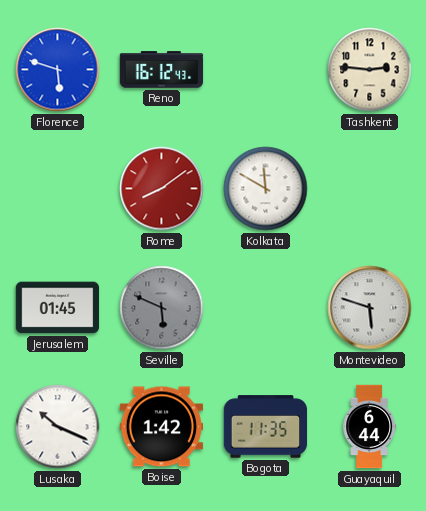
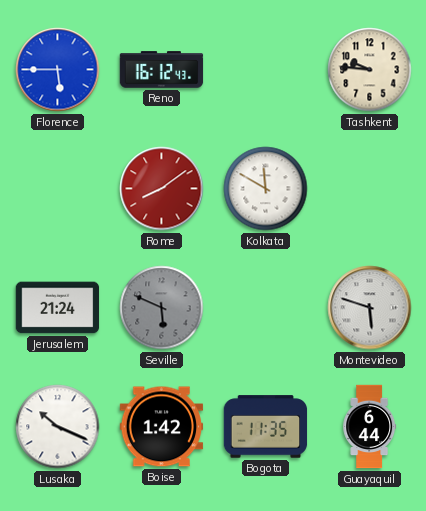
Florence: 5:48 -> 5:45 (58, 70)
Tashkent: 2:46 -> 9:46 (370, 70)
Jerusalem: 01:45 -> 21:24 (58, 308)
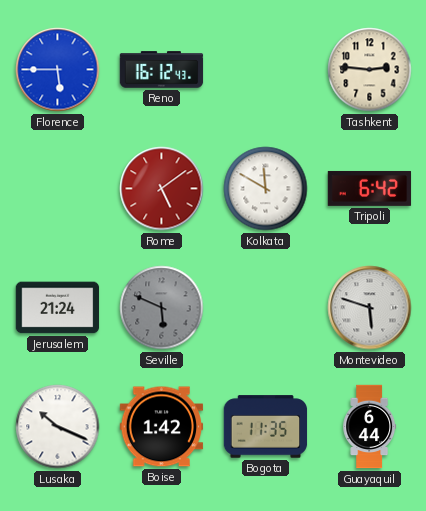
Tashkent: 9:46 -> 2:46 (370, 70)
Rome: 8:09 -> 5:09 (162, 189)
Tripoli: none -> 6:42 (370, 188)
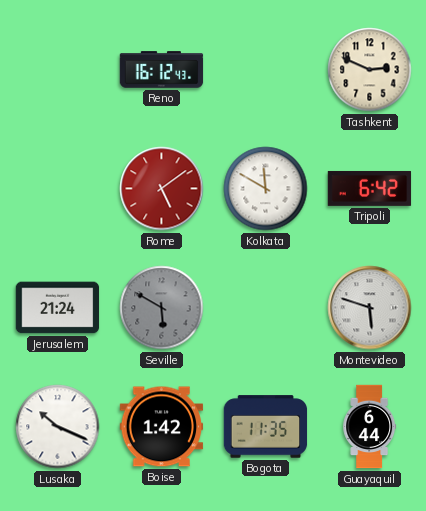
Florence: 5:45 -> none (58, 70)
Tashkent: 2:46 -> 2:49 (370, 70)
Seville: 5:49 -> 5:50 (162, 308)
